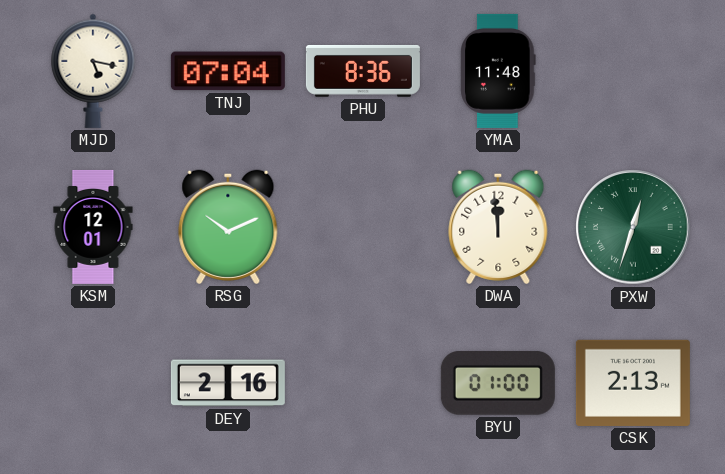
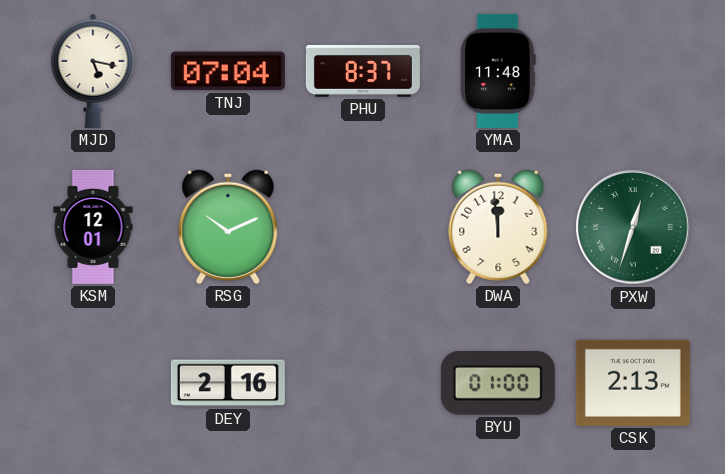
PHU: 8:36 -> 8:37 (363, 71)
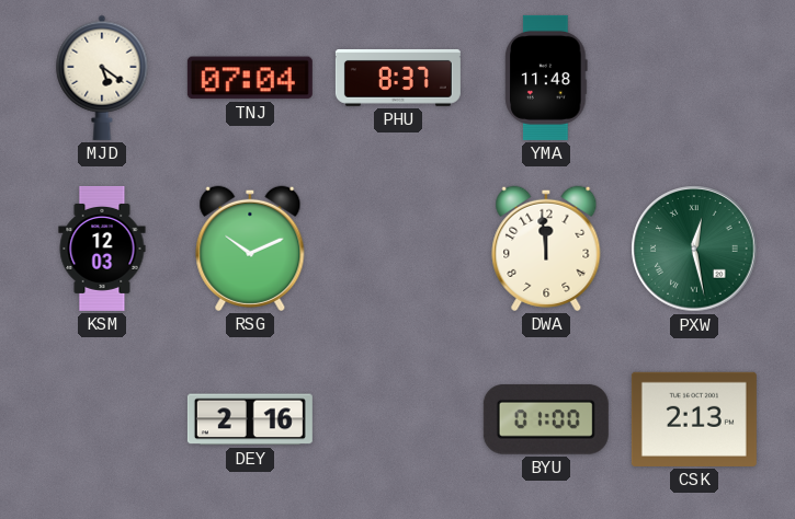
MJD: 5:17 -> 5:21 (102, 78)
KSM: 12:01 -> 12:03 (102, 249)
PXW: 12:33 -> 12:28 (694, 249)
